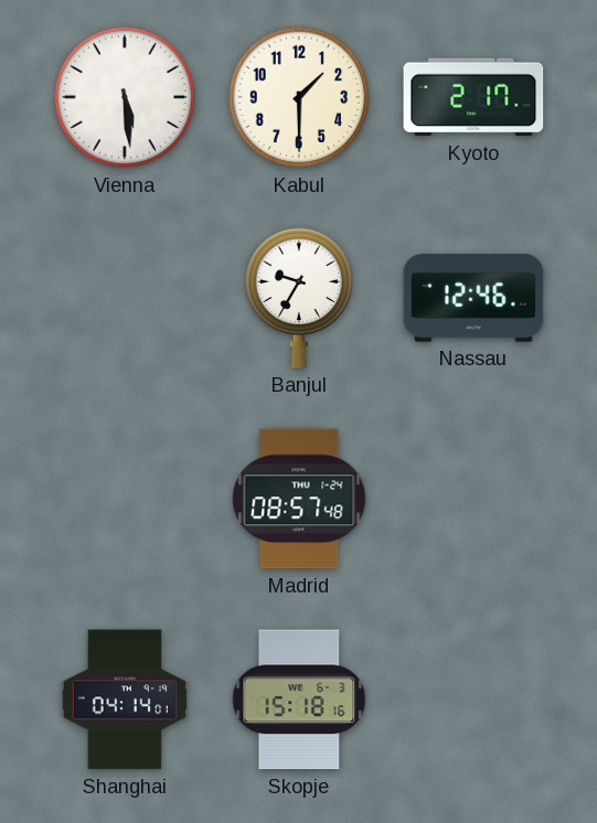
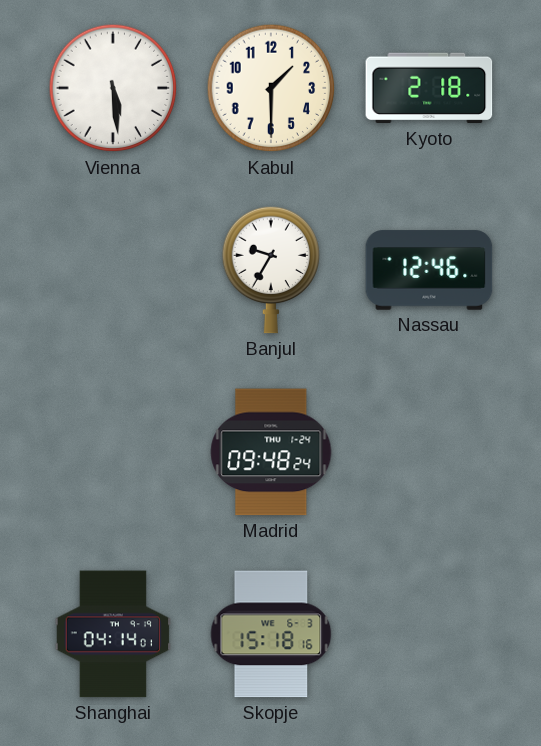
Kyoto: 2:17 -> 2:18 (429, 88)
Madrid: 08:57 -> 09:48 (271, 452)
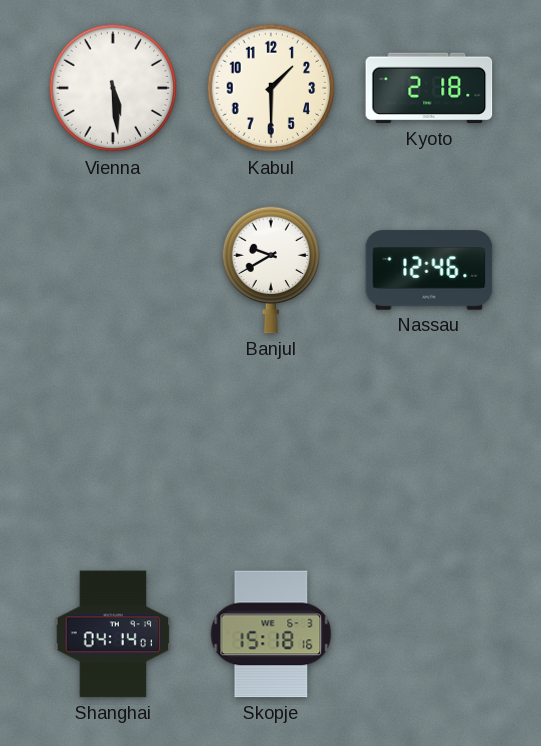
Banjul: 9:35 -> 9:40 (271, 270)
Madrid: 09:48 -> none (271, 452)
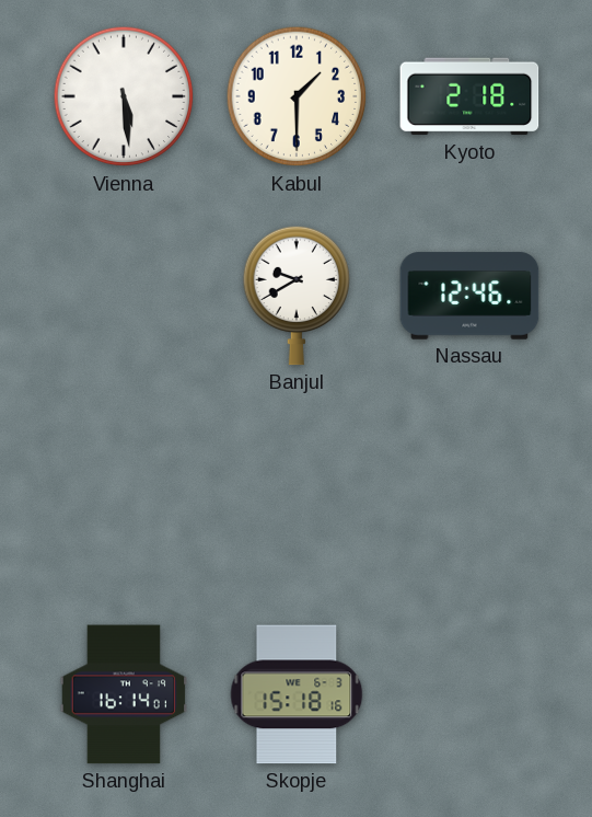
Shanghai: 04:14 -> 16:14 (124, 694)
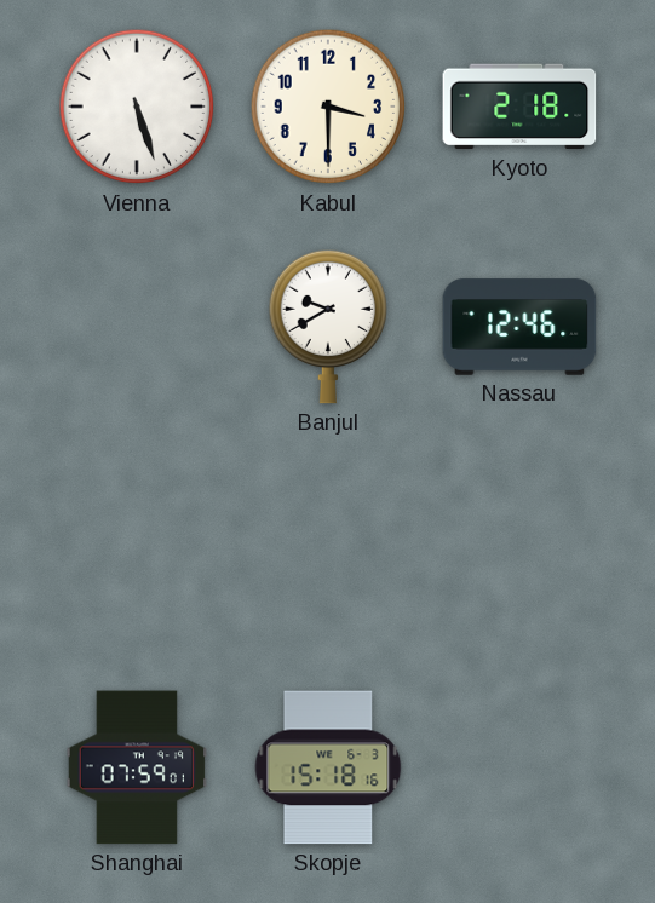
Vienna: 5:29 -> 5:27 (137, 107)
Kabul: 1:30 -> 3:30 (328, 107)
Shanghai: 16:14 -> 07:59 (137, 767)
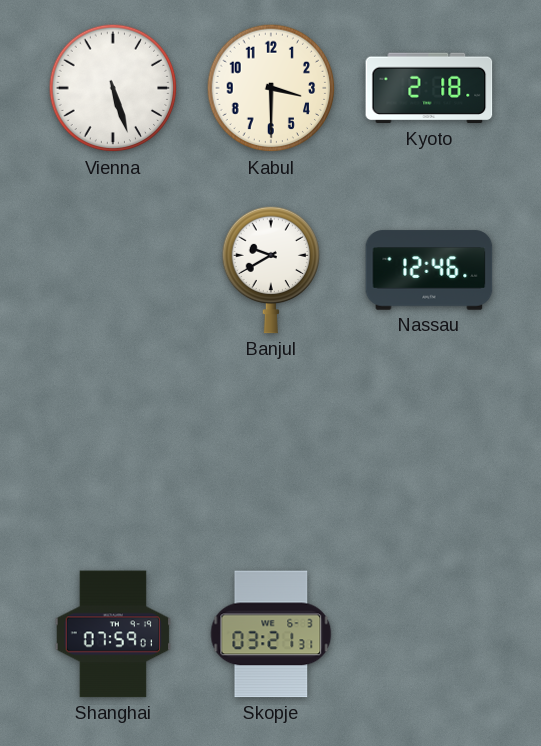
Skopje: 15:18 -> 03:21 (271, 634)
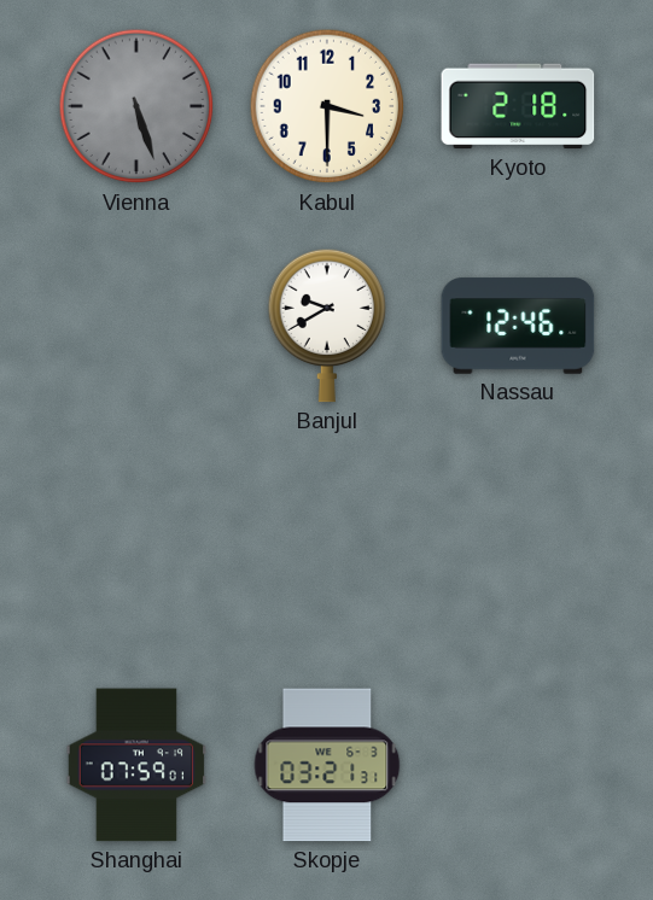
Vienna dial: white -> grey (136, 106)
